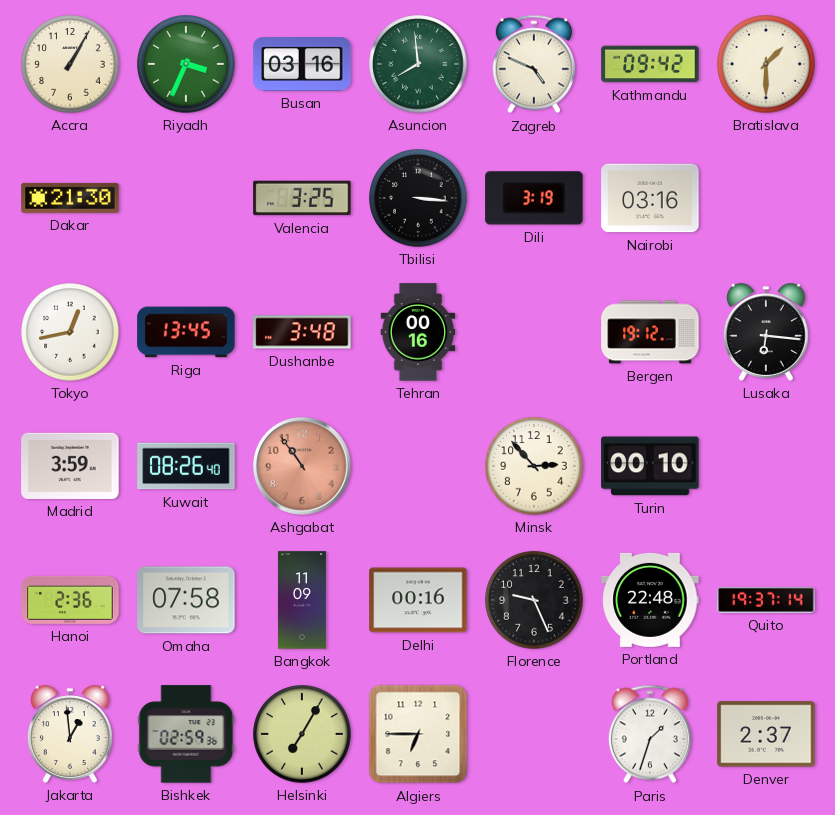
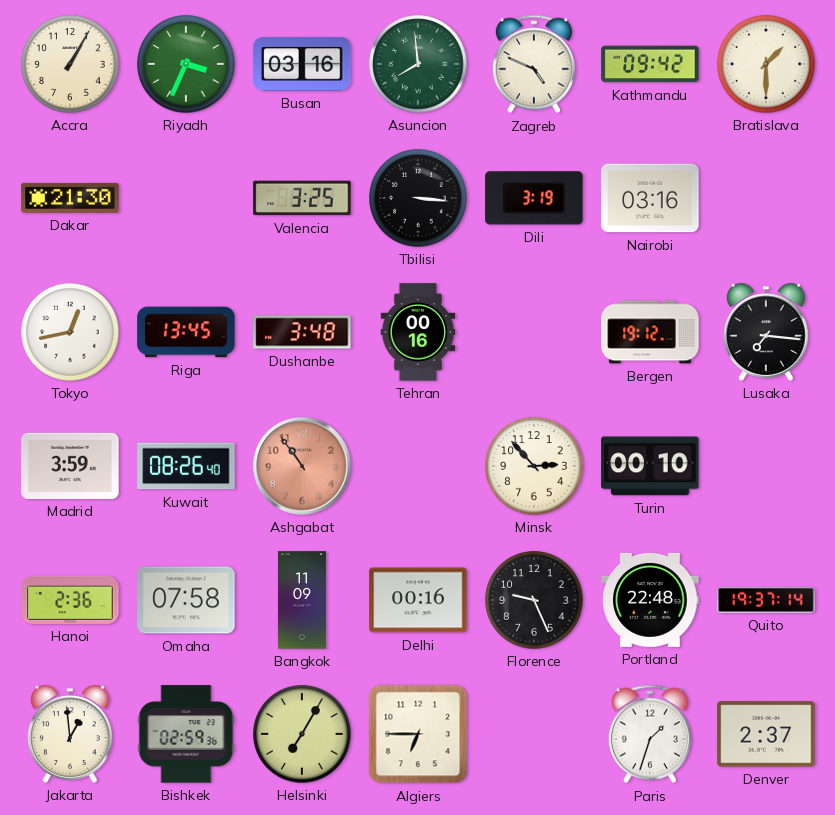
Lusaka: 6:16 -> 7:16 (766, 332)
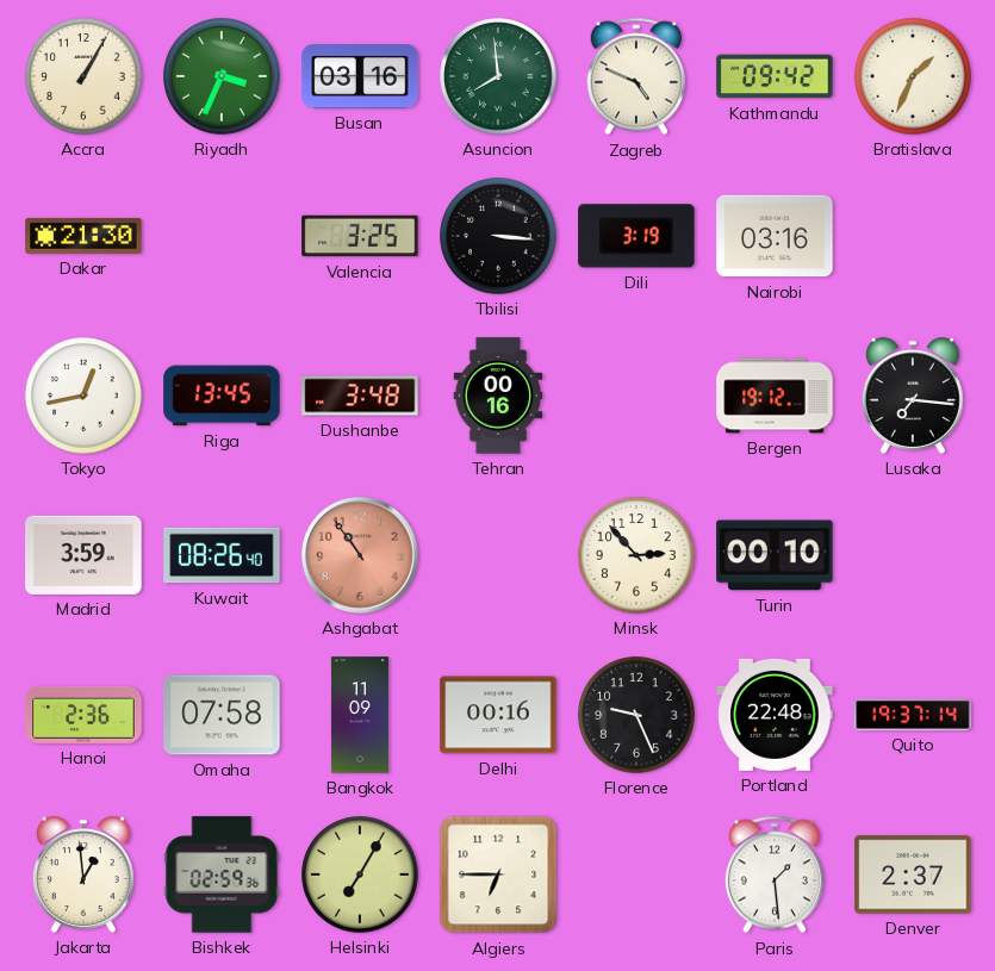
Bratislava: 1:30 -> 1:34 (913, 76)
Paris: 1:33 -> 1:29 (775, 874)
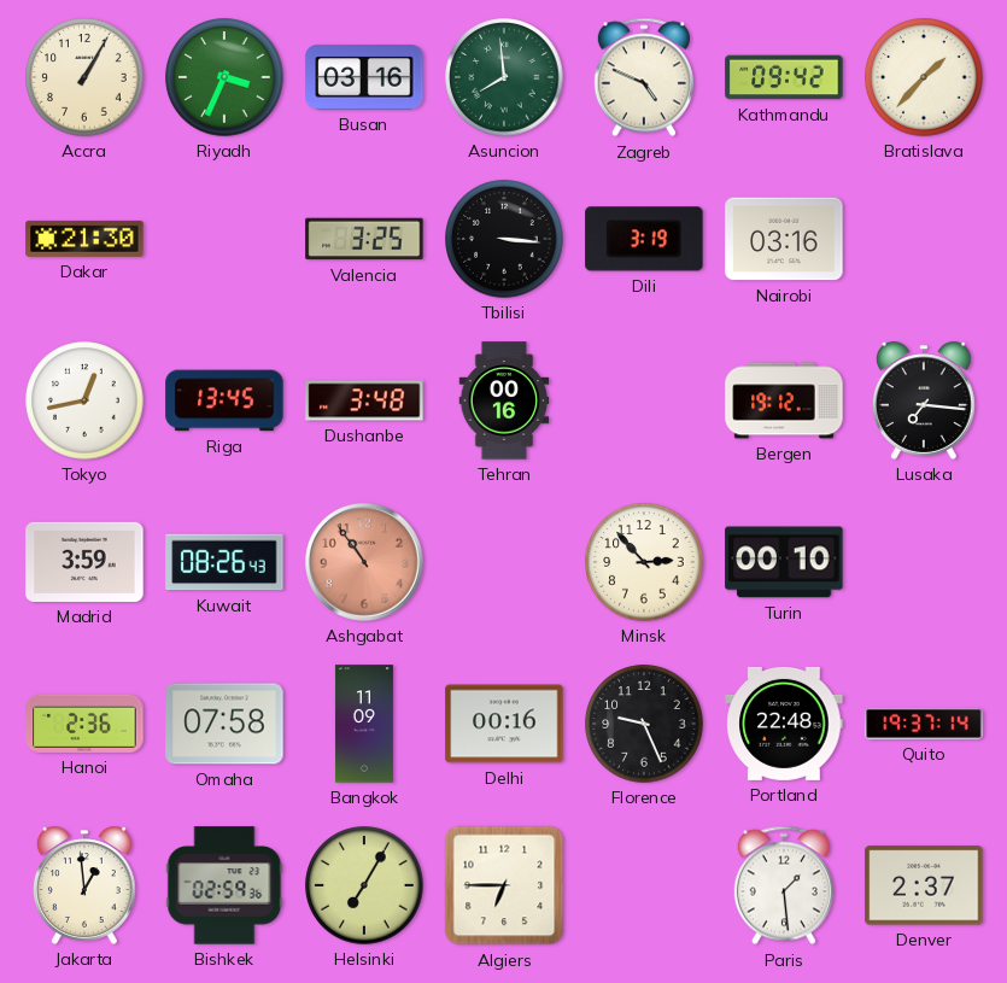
Bratislava: 1:34 -> 1:37 (924, 77)
Kuwait: 08:26:40 -> 08:26:43 (224, 562)
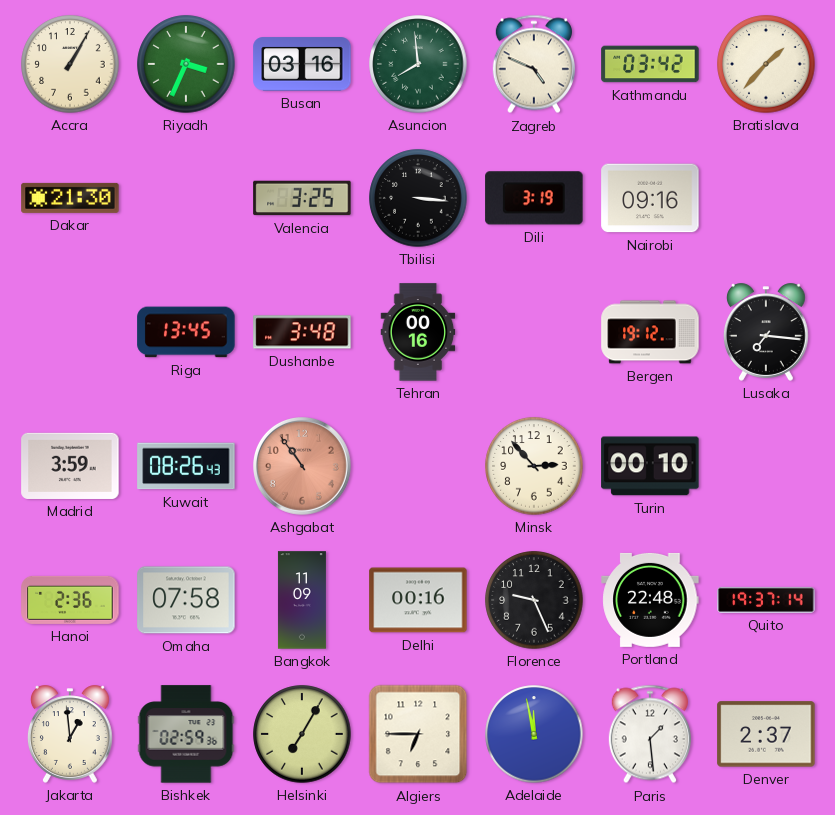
Kathmandu: 09:42 -> 03:42 (650, 64)
Nairobi: 03:16 -> 09:16 (650, 198)
Tokyo: 12:43 -> none (84, 400)
Adelaide: none -> 11:58 (534, 734)
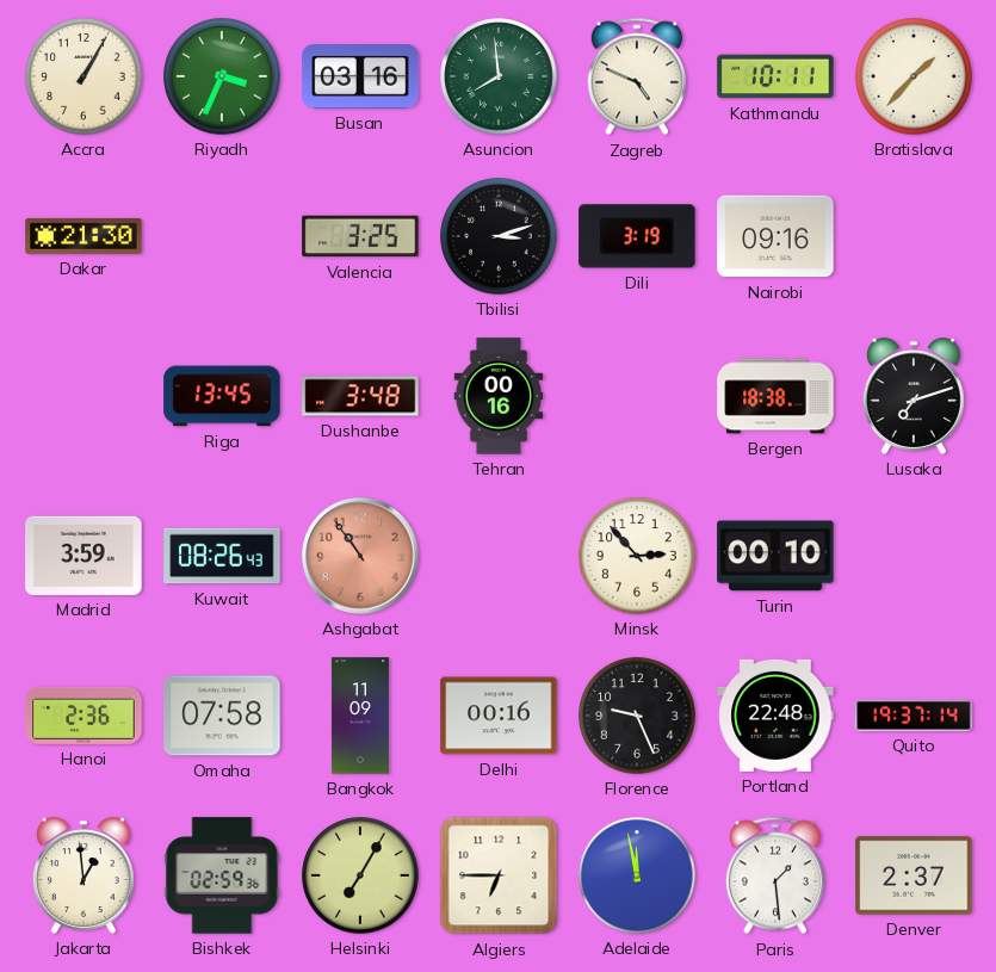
Kathmandu: 03:42 -> 10:11 (775, 76)
Tbilisi: 3:16 -> 3:12 (499, 236)
Bergen: 19:12 -> 18:38 (775, 396)
Lusaka: 7:16 -> 7:12 (914, 396)
